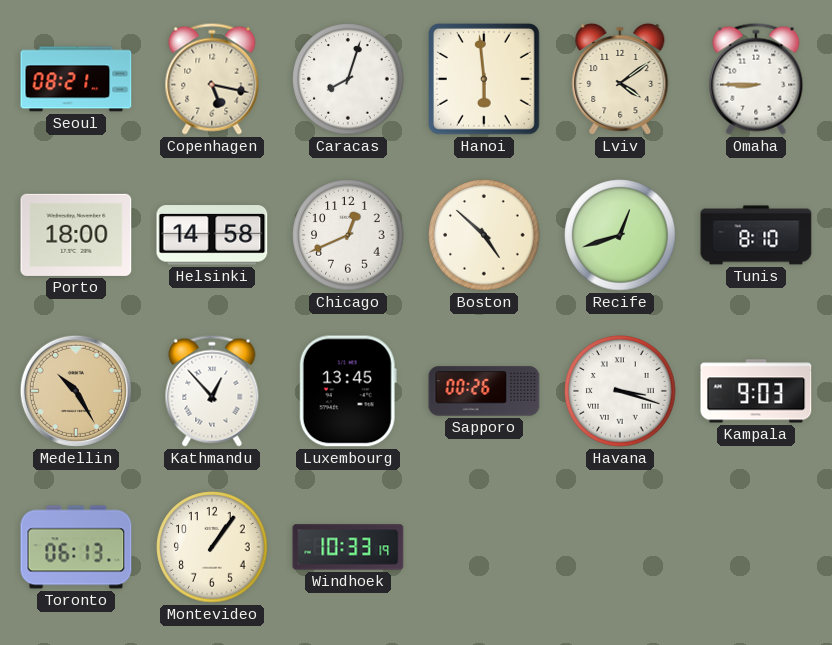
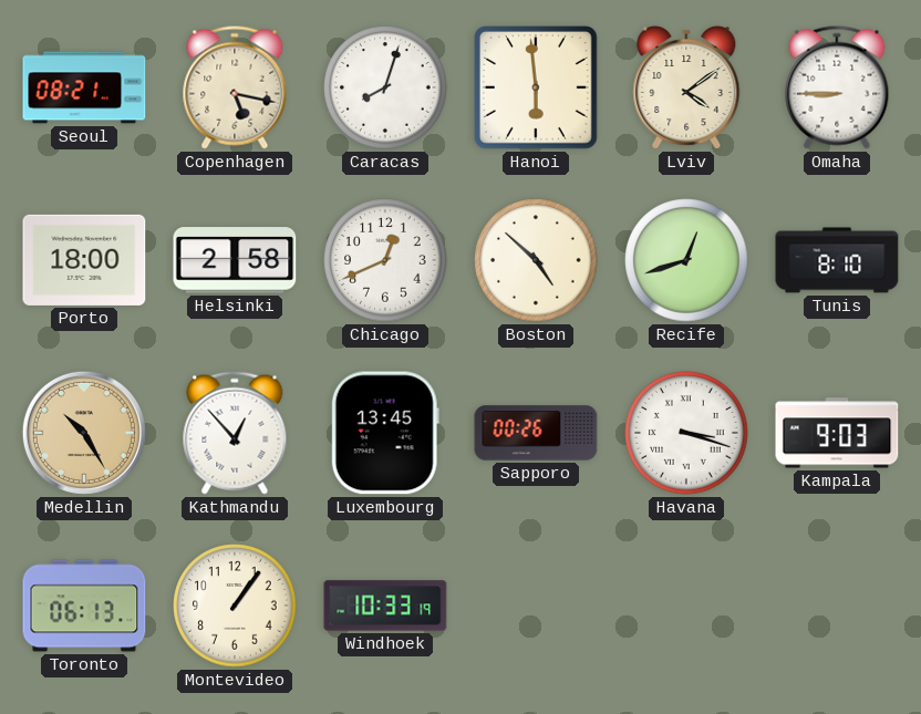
Helsinki: 14:58 -> 2:58 (235, 260)
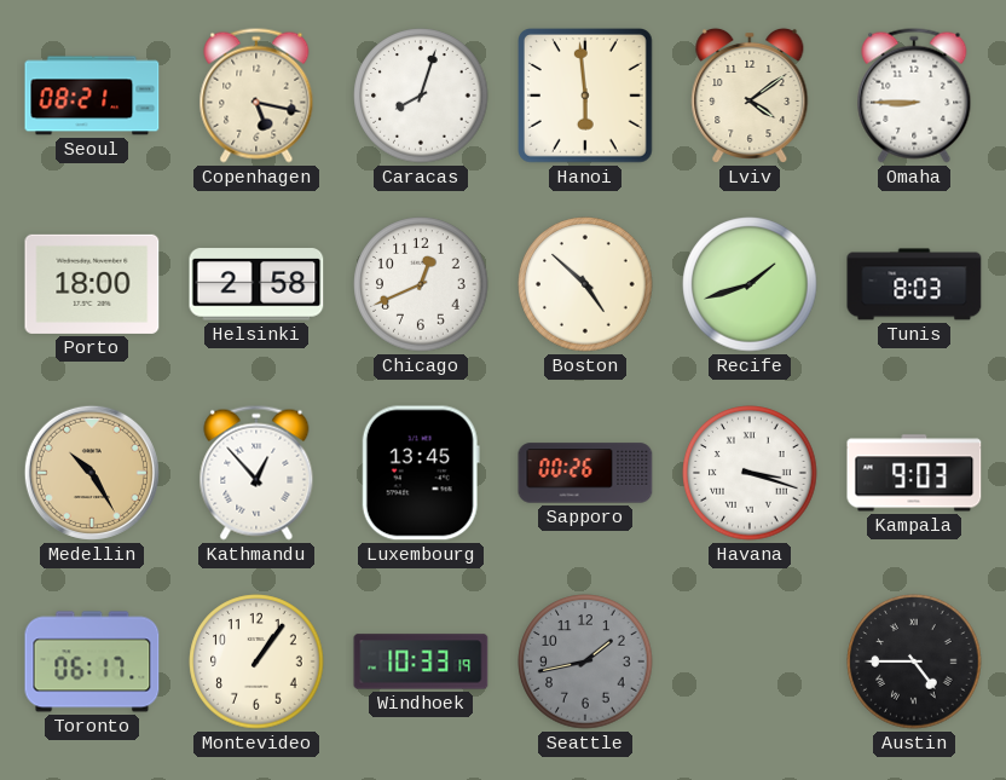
Recife: 12:42 -> 1:42 (750, 284)
Tunis: 8:10 -> 8:03 (914, 284)
Toronto: 06:13 -> 06:17 (92, 661)
Seattle: none -> 1:43 (585, 661)
Austin: none -> 4:45 (914, 661)
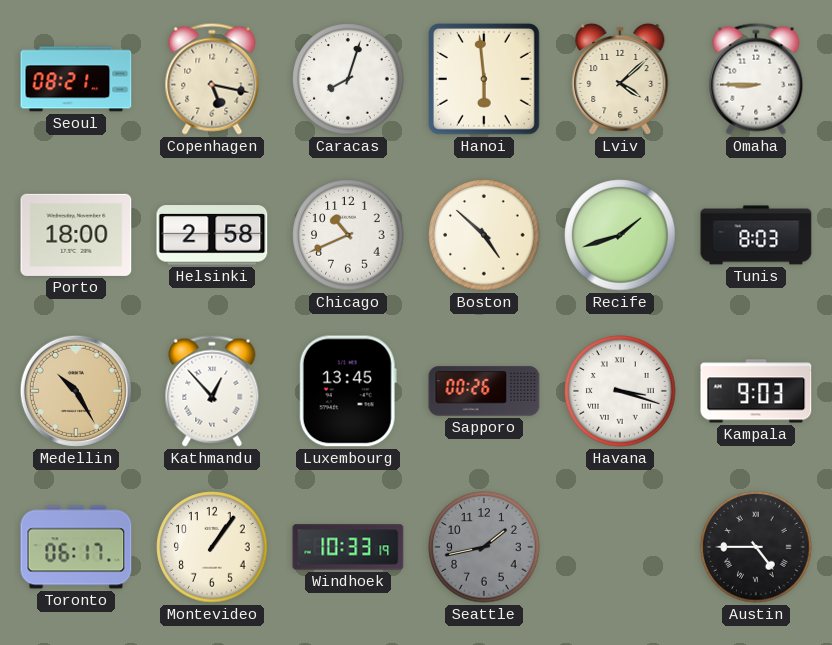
Lviv: 4:09 -> 4:08 (620, 79)
Chicago: 12:41 -> 10:41 (348, 235)
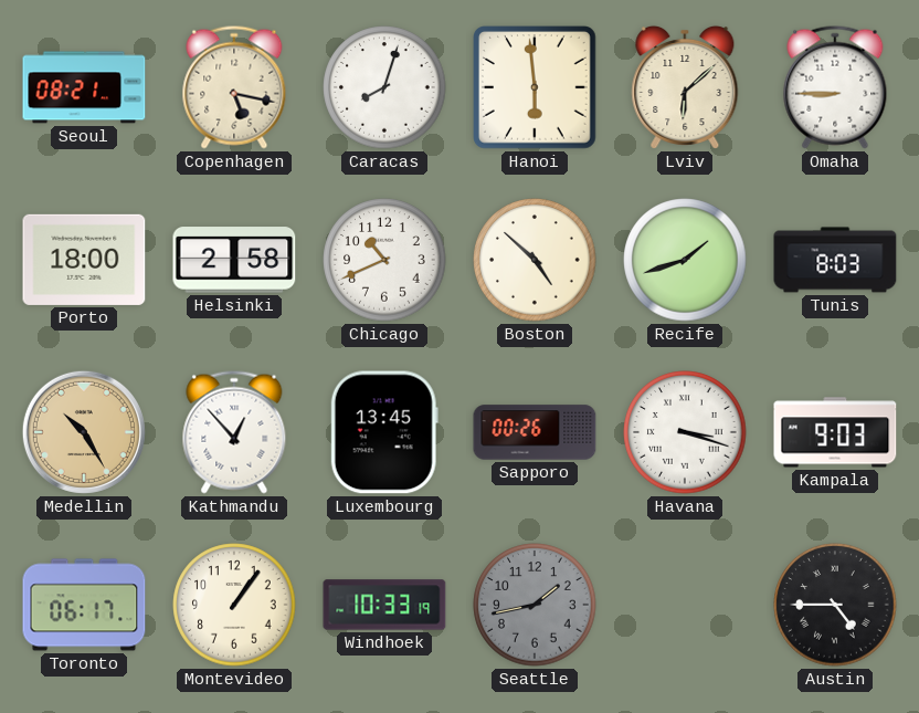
Lviv: 4:08 -> 6:08 (685, 87)
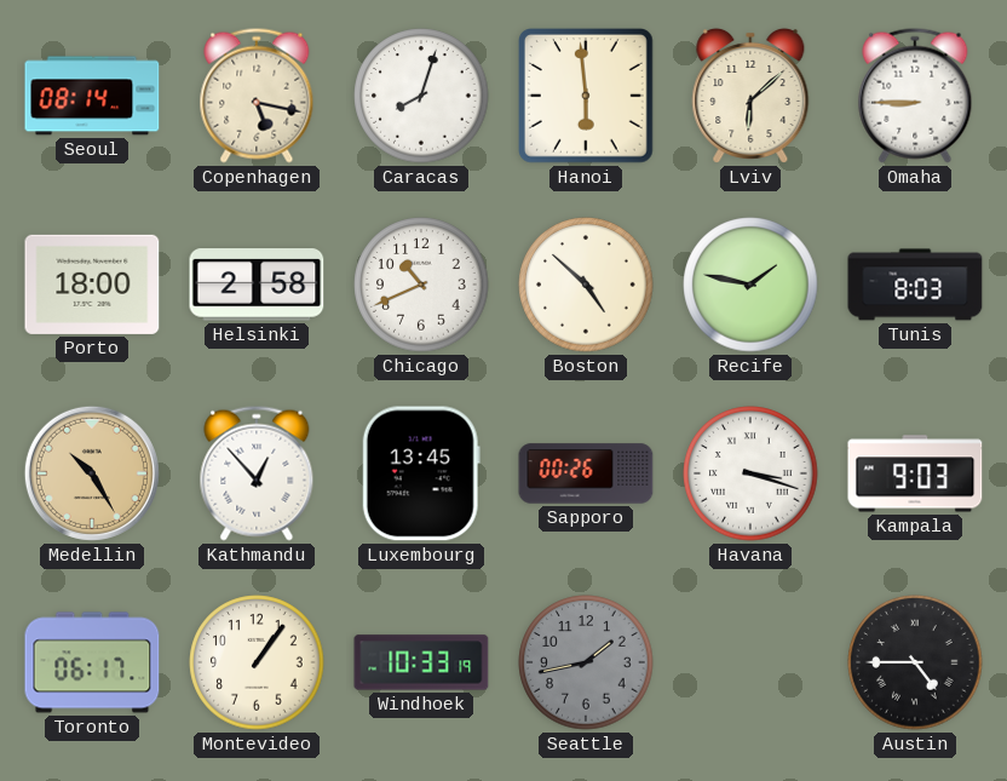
Seoul: 08:21 -> 08:14 (92, 96)
Recife: 1:42 -> 1:47 (750, 285)
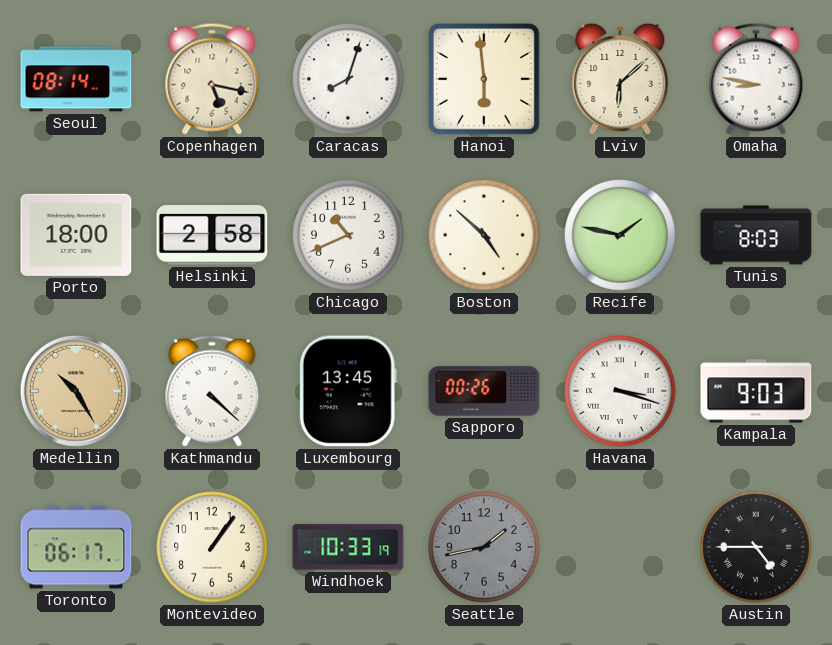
Omaha: 8:45 -> 8:47 (756, 79)
Kathmandu: 12:53 -> 4:22 (212, 391)
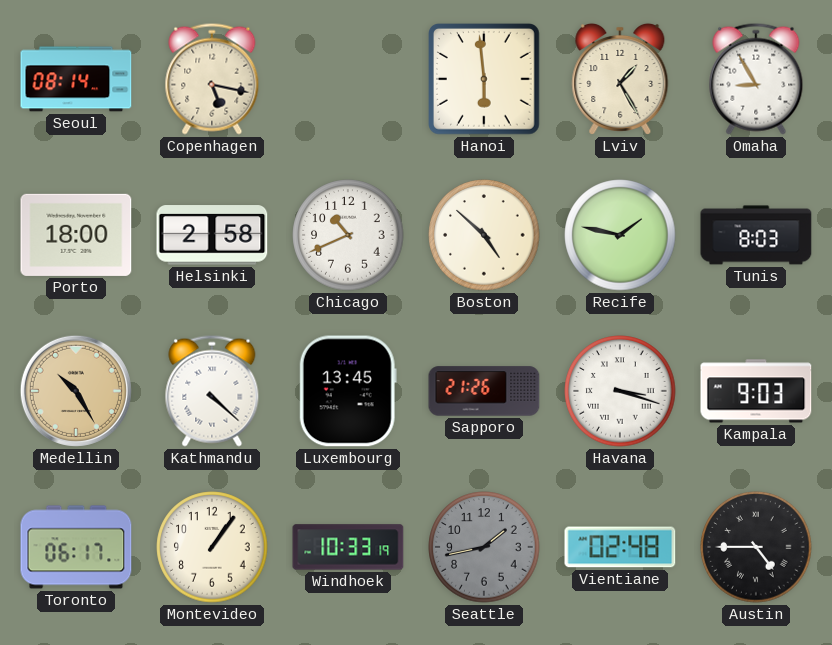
Caracas: 8:03 -> none (348, 79)
Lviv: 6:08 -> 1:25 (620, 79)
Omaha: 8:47 -> 8:55 (756, 79)
Sapporo: 00:26 -> 21:26 (484, 391)
Vientiane: none -> 02:48 (620, 547)
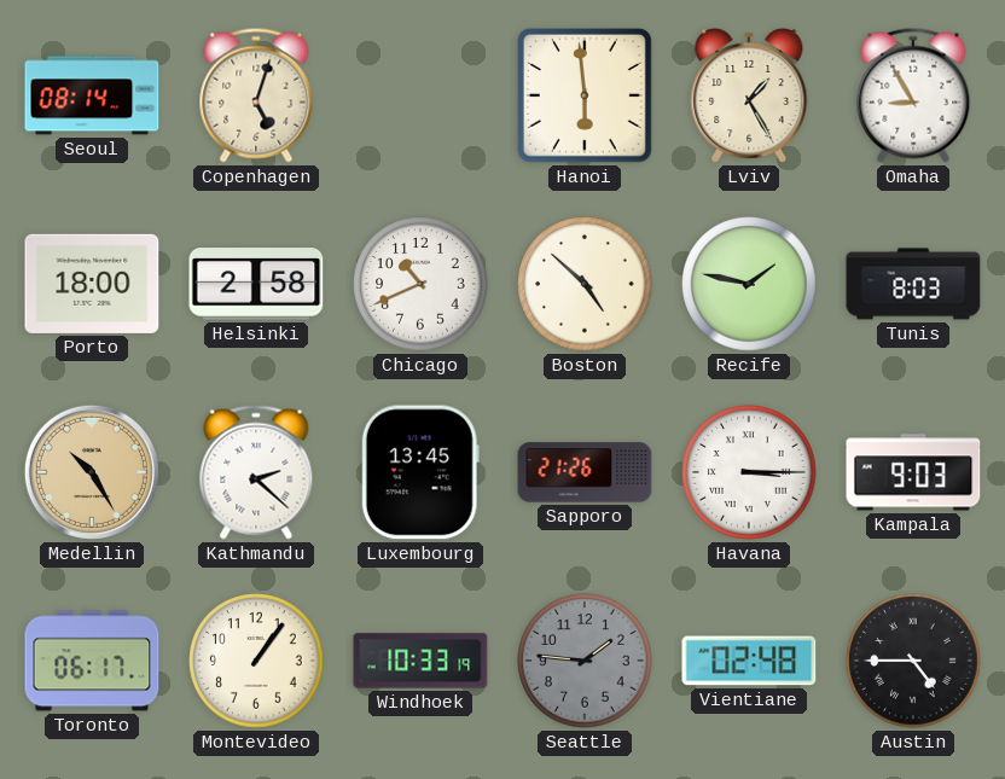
Copenhagen: 5:17 -> 5:03 (256, 95)
Kathmandu: 4:22 -> 2:22 (256, 472)
Havana: 3:18 -> 3:15 (749, 472)
Seattle: 1:43 -> 1:46 (585, 661)
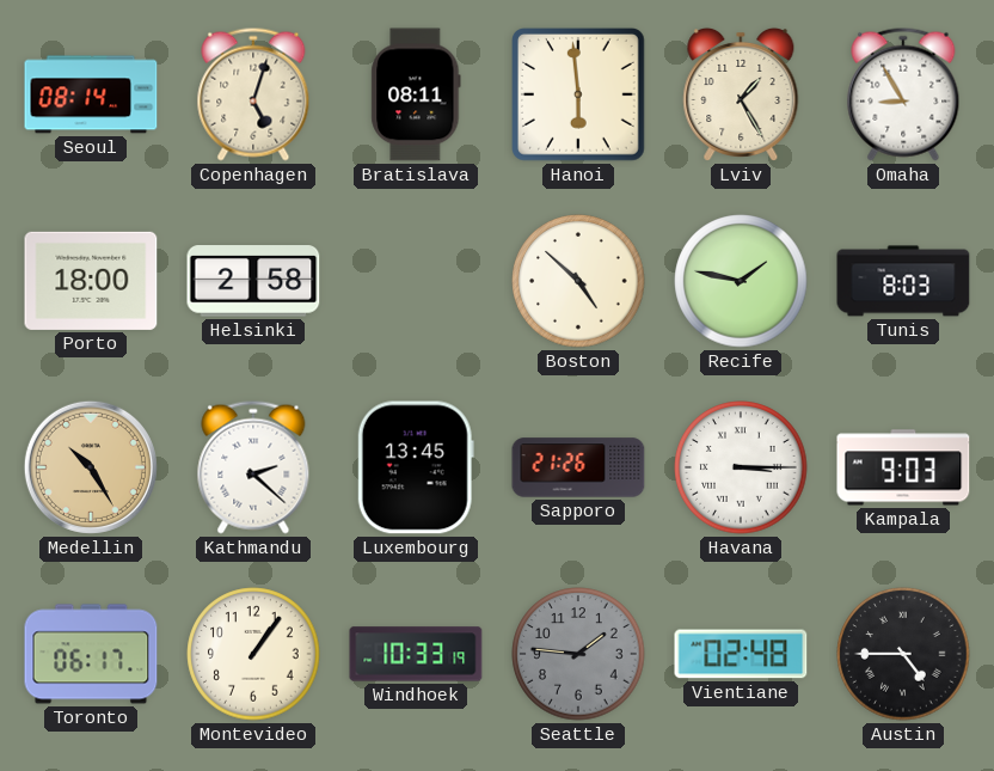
Bratislava: none -> 08:11 (416, 94)
Chicago: 10:41 -> none (420, 284)
